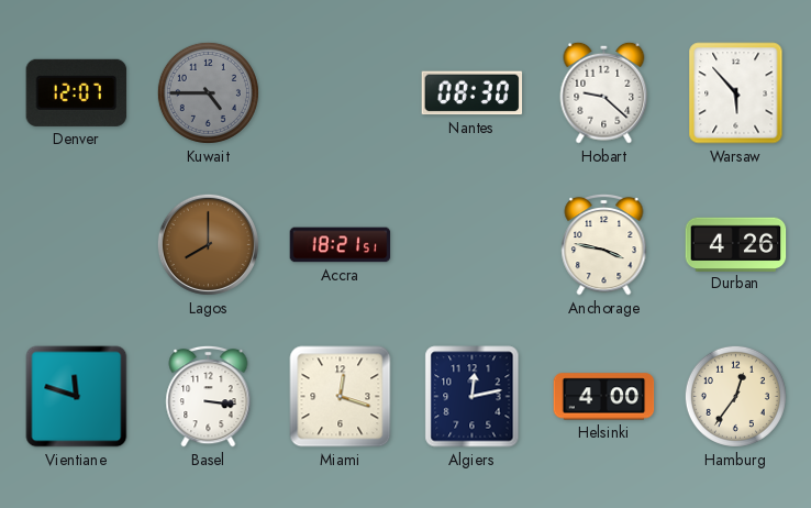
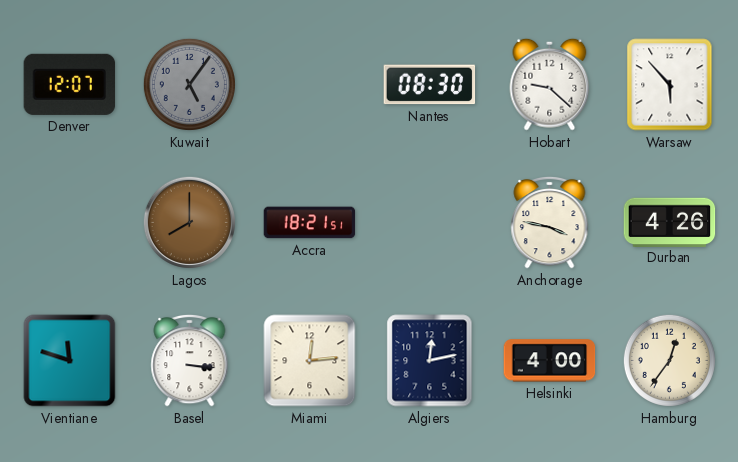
Kuwait: 4:45 -> 5:06 (189, 84)
Miami: 12:18 -> 12:14 (310, 361)
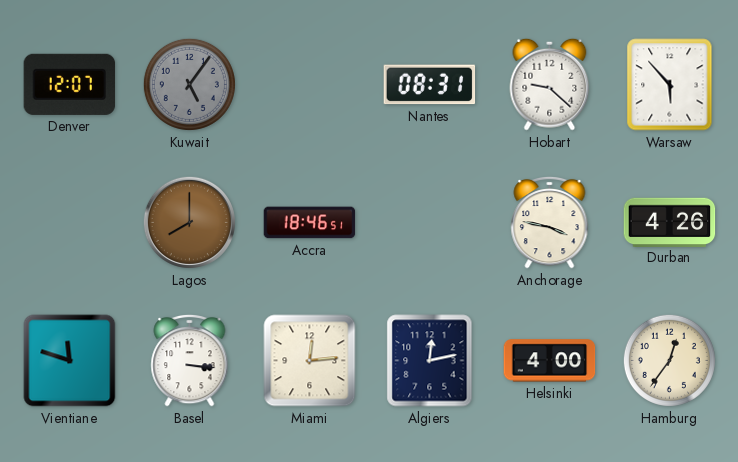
Nantes: 08:30 -> 08:31 (430, 85)
Accra: 18:21 -> 18:46 (310, 223)
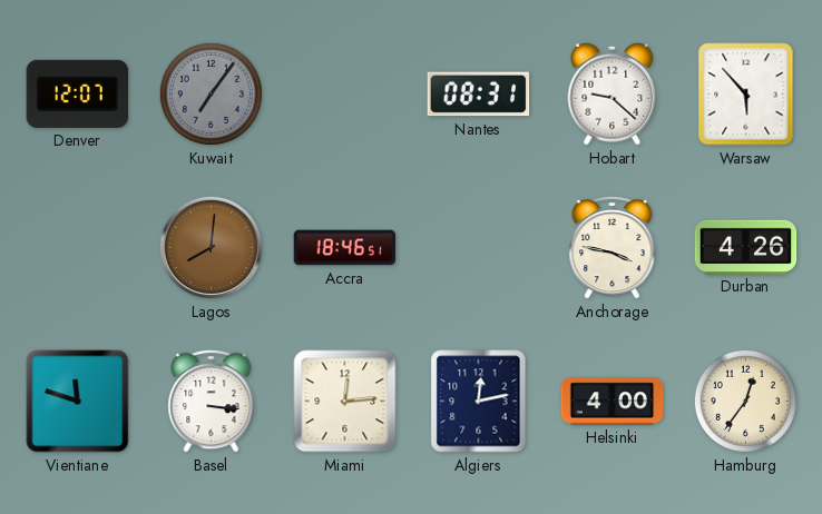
Kuwait: 5:06 -> 7:06 (211, 93)
Lagos: 8:00 -> 8:01 (211, 247)
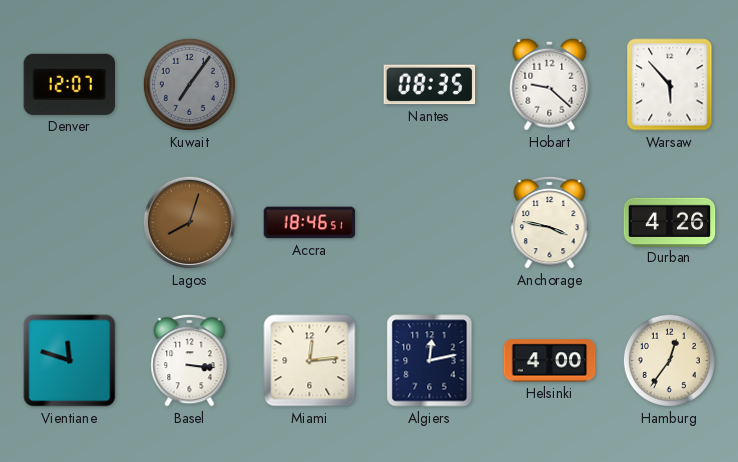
Nantes: 08:31 -> 08:35 (430, 85)
Lagos: 8:01 -> 8:03 (189, 222)
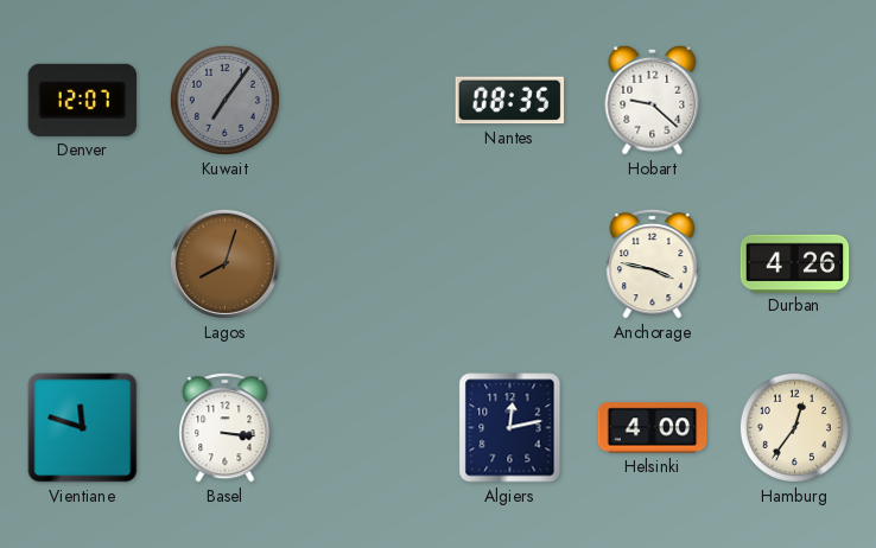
Warsaw: 5:53 -> none (670, 85)
Accra: 18:46 -> none (310, 223)
Miami: 12:14 -> none (310, 361)
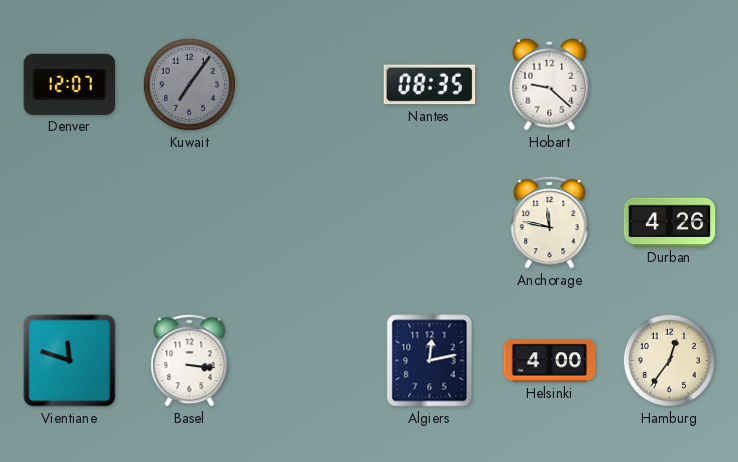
Lagos: 8:03 -> none (224, 263)
Anchorage: 3:47 -> 11:47 (550, 222)
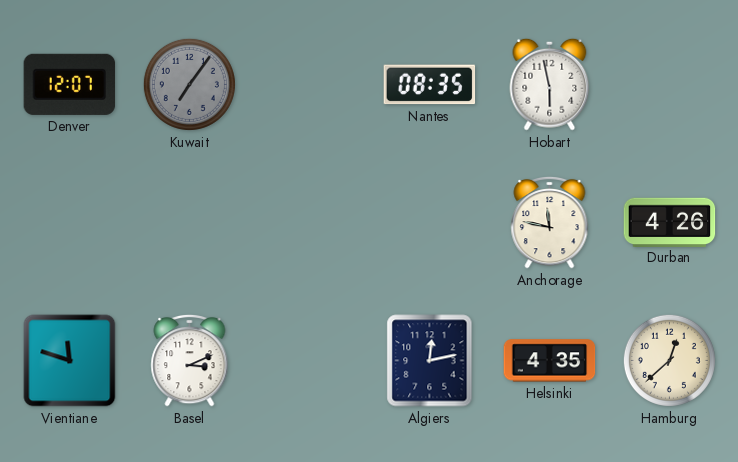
Hobart: 9:22 -> 5:58 (550, 84)
Basel: 3:16 -> 3:11 (190, 360)
Helsinki: 4:00 -> 4:35 (550, 361)
Hamburg: 12:36 -> 12:38 (669, 360)
